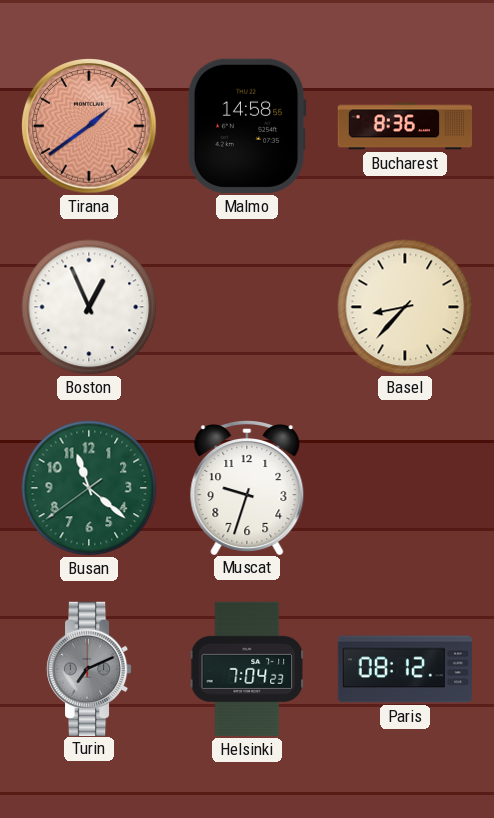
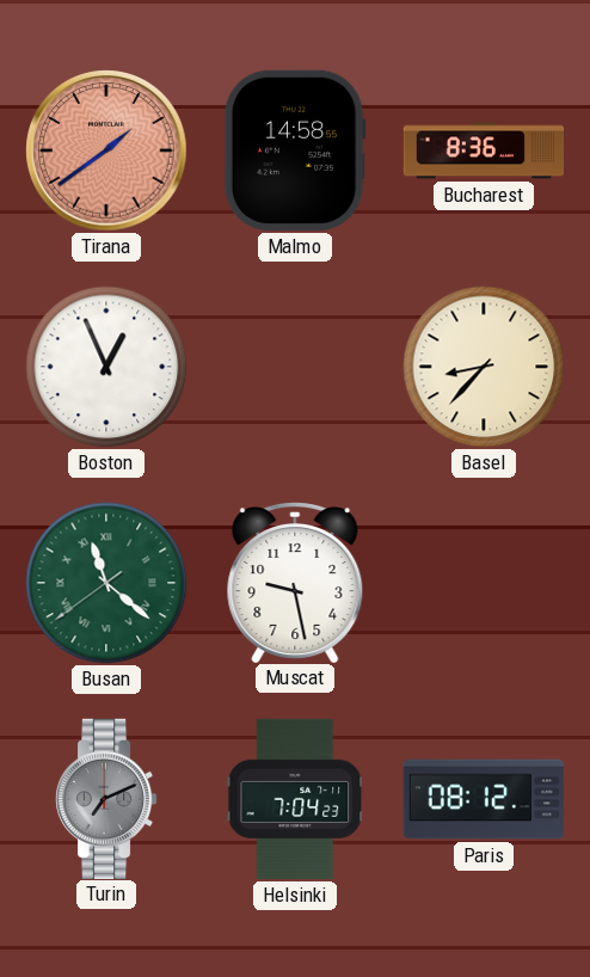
Busan numerals: Arabic -> Roman (106, 583)
Muscat: 9:33 -> 9:28 (295, 583)
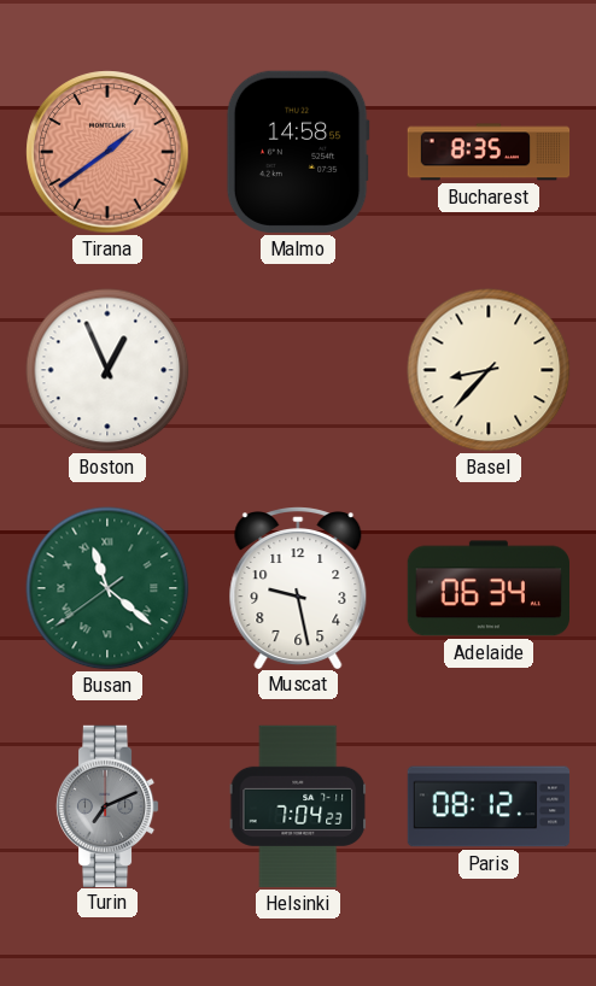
Bucharest: 8:36 -> 8:35 (489, 152)
Adelaide: none -> 06:34 (487, 588)
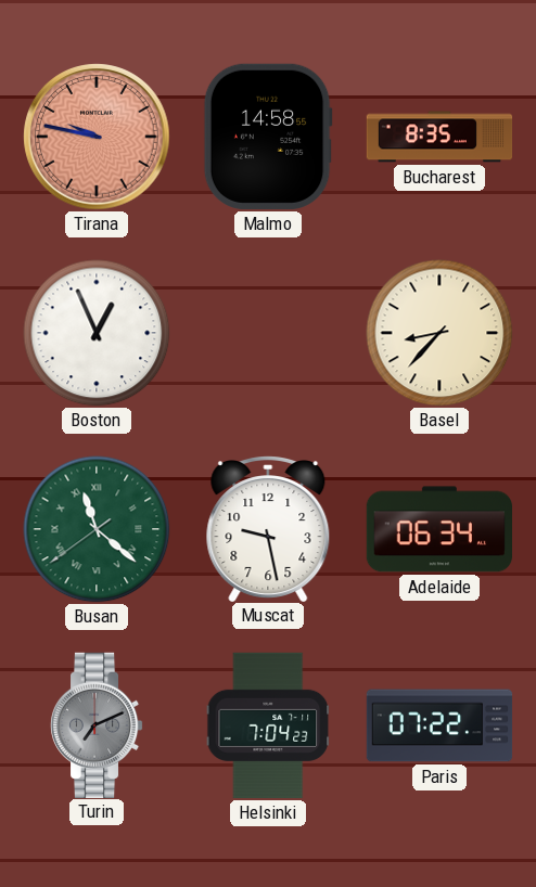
Tirana: 1:39 -> 9:47 (97, 137)
Paris: 08:12 -> 07:22 (439, 725)
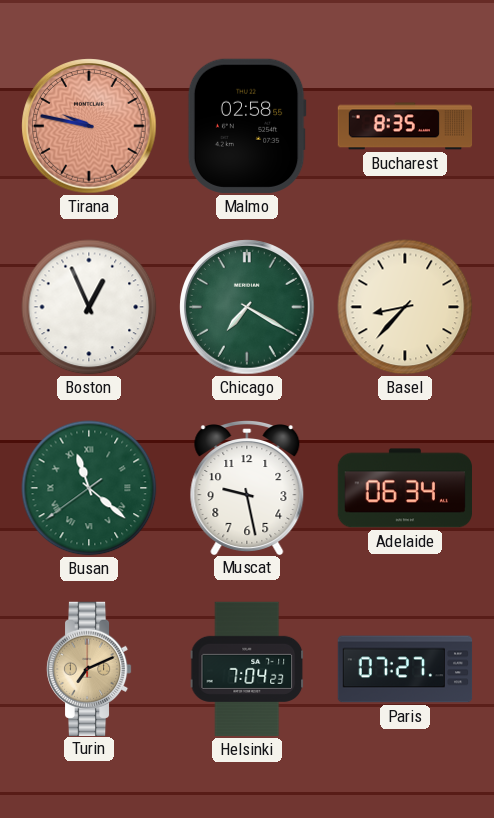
Malmo: 14:58 -> 02:58 (247, 126)
Chicago: none -> 7:20 (247, 307)
Turin dial: grey -> champagne (89, 668)
Paris: 07:22 -> 07:27 (405, 669)
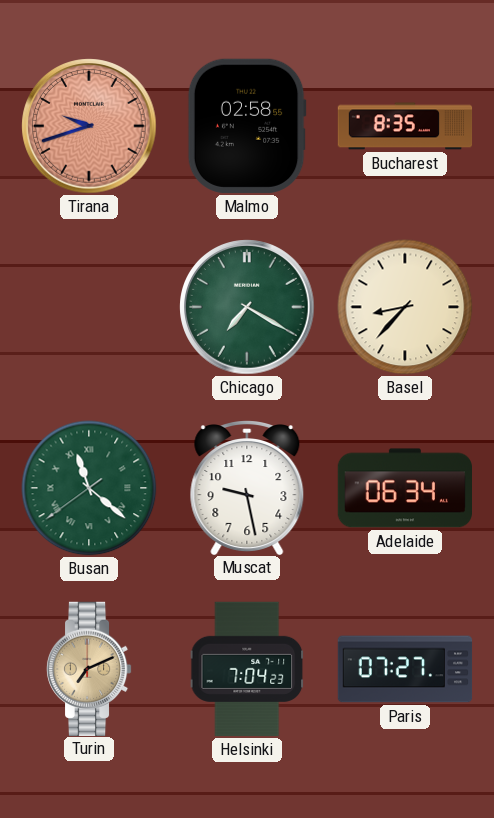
Tirana: 9:47 -> 9:42 (89, 126)
Boston: 12:56 -> none (89, 307)
